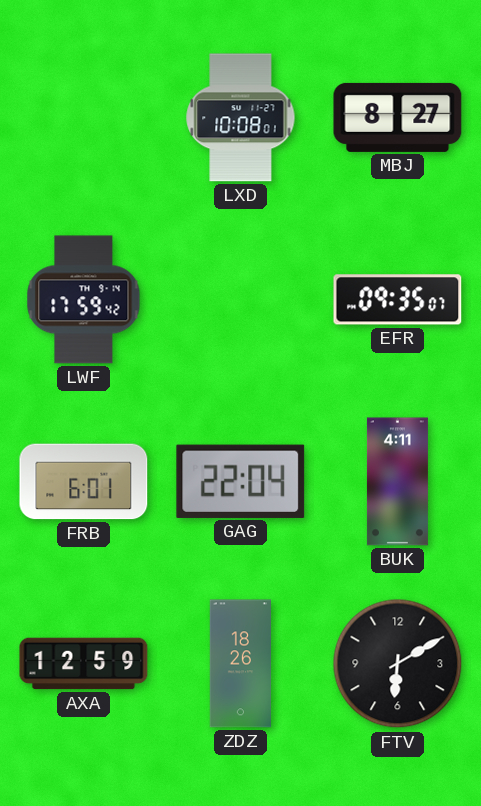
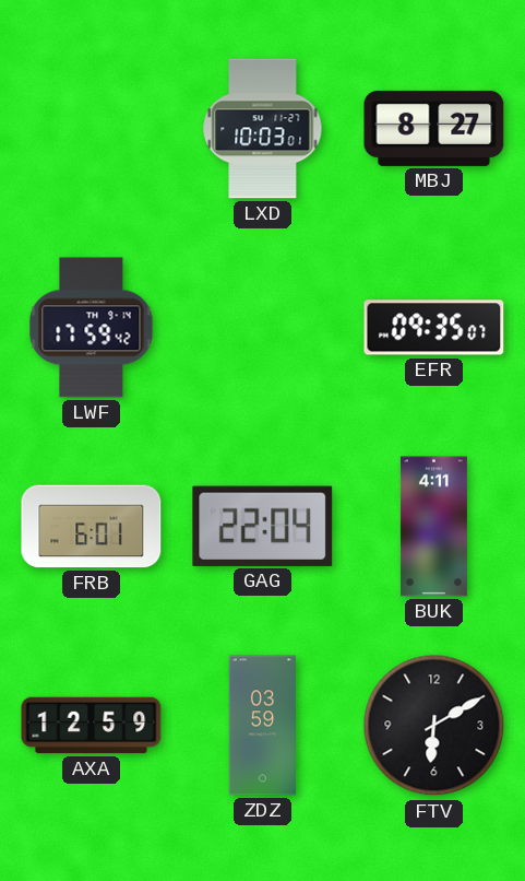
LXD: 10:08 -> 10:03 (263, 129)
ZDZ: 18:26 -> 03:59 (262, 726)
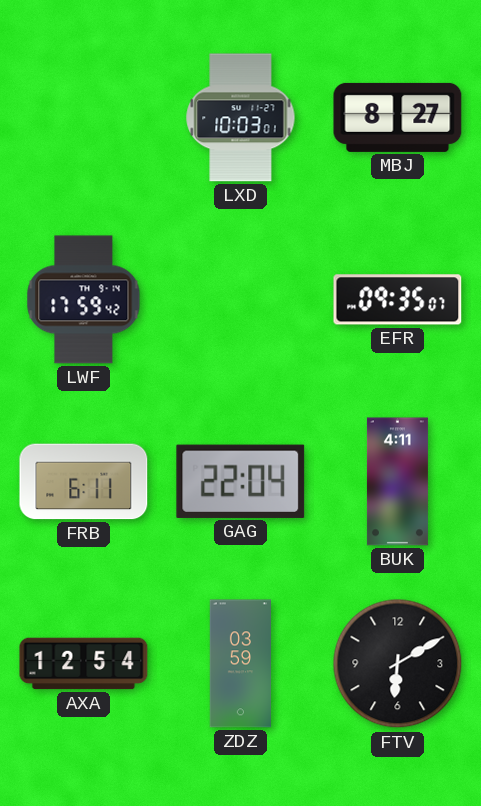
FRB: 6:01 -> 6:11 (84, 482)
AXA: 12:59 -> 12:54 (84, 664)
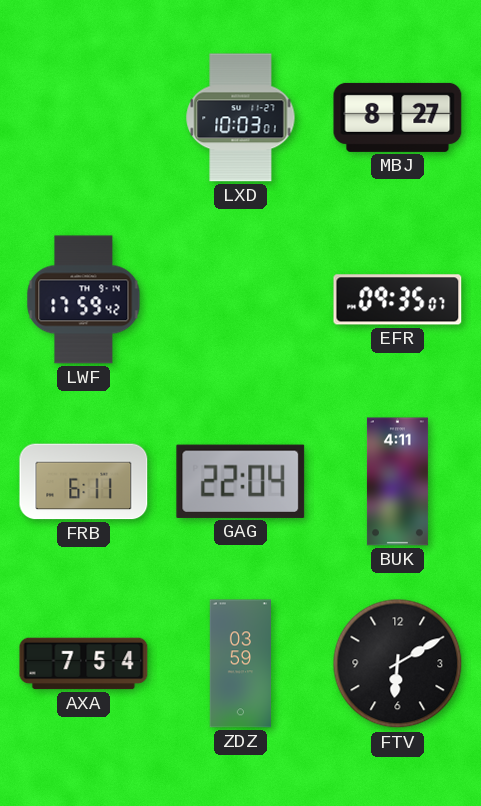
AXA: 12:54 -> 7:54 (84, 664)
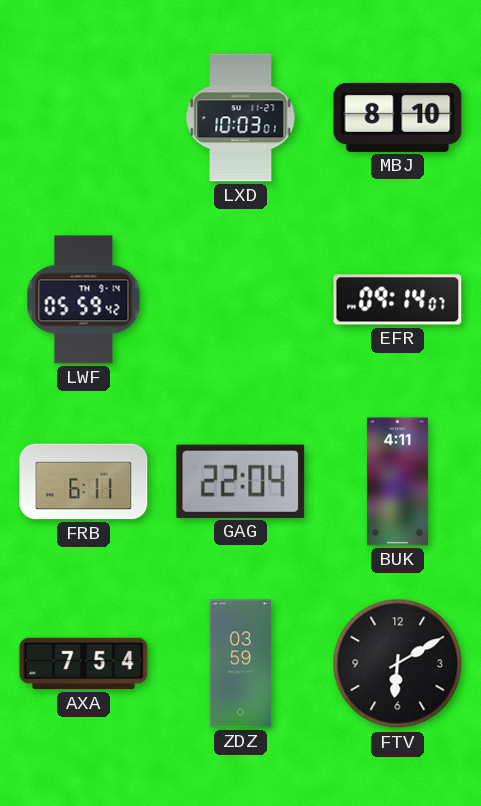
MBJ: 8:27 -> 8:10 (398, 117)
LWF: 17:59 -> 05:59 (84, 300)
EFR: 09:35 -> 09:14 (398, 300)
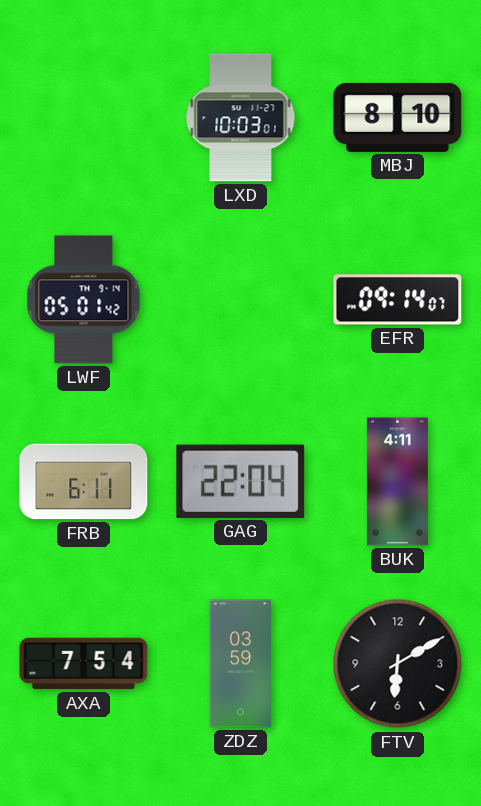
LWF: 05:59 -> 05:01 (84, 300)
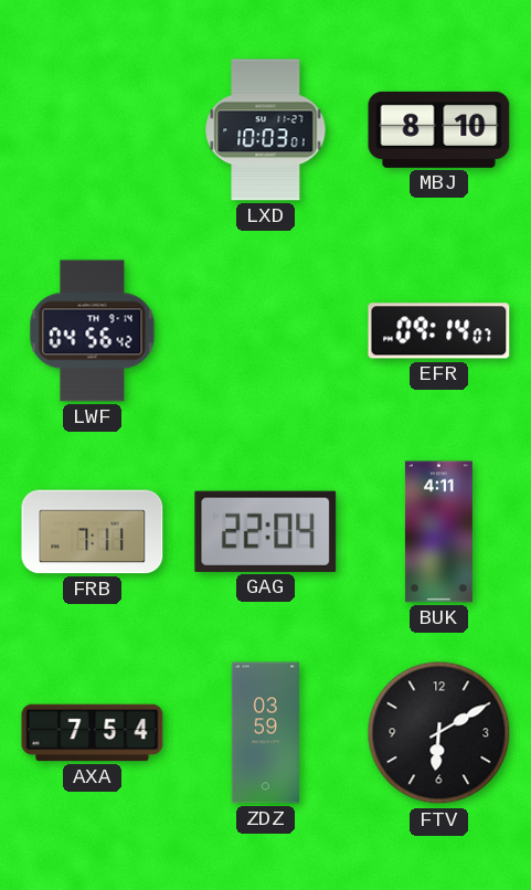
LWF: 05:01 -> 04:56 (93, 331)
FRB: 6:11 -> 7:11 (93, 532)
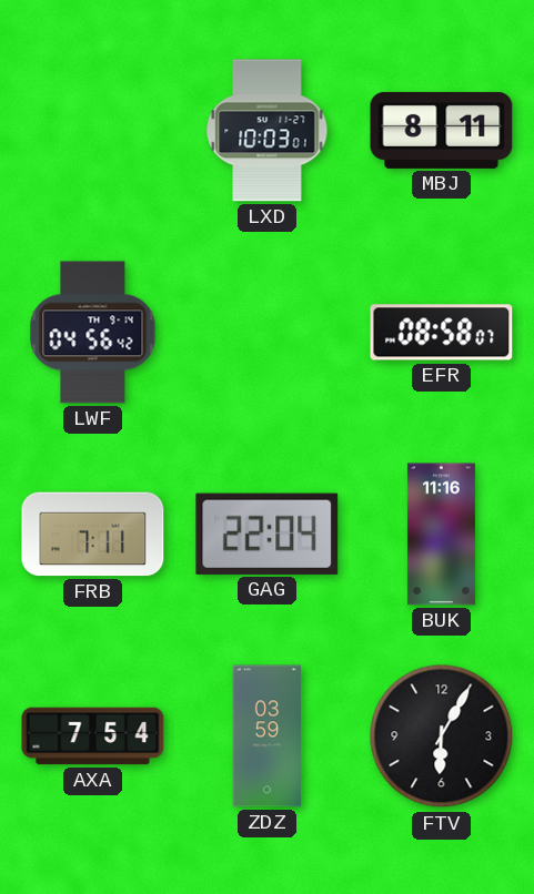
MBJ: 8:10 -> 8:11 (442, 130)
EFR: 09:14 -> 08:58 (442, 333)
BUK: 4:11 -> 11:16 (441, 535)
FTV: 6:10 -> 6:05 (442, 736)
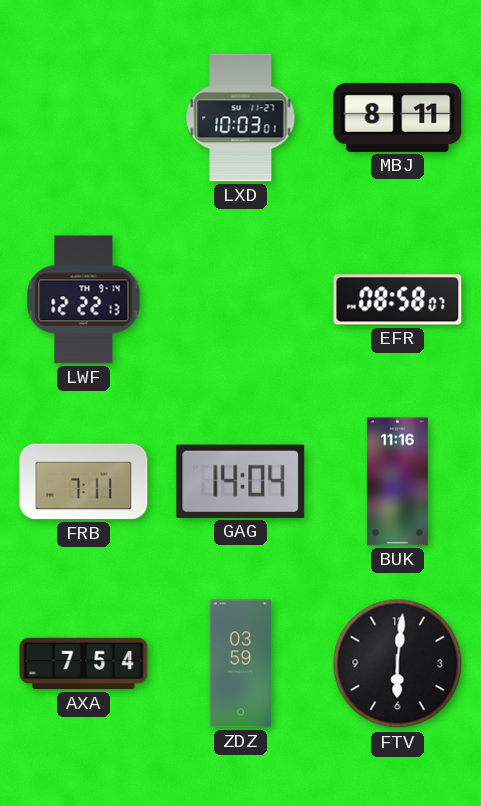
LWF: 04:56 -> 12:22 (84, 300)
GAG: 22:04 -> 14:04 (241, 481)
FTV: 6:05 -> 6:01 (398, 664)
